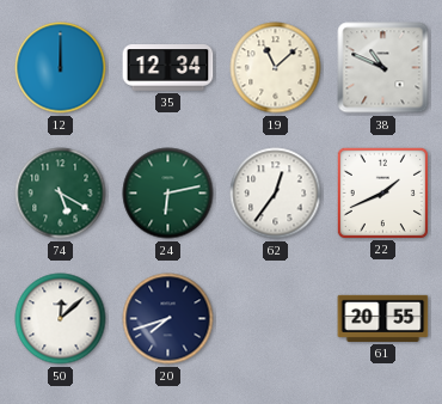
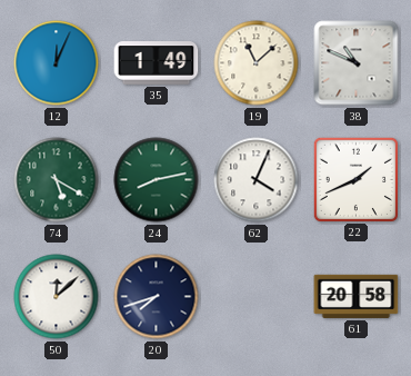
12: 12:00 -> 12:04 (57, 63)
35: 12:34 -> 1:49 (157, 63)
24: 6:13 -> 8:13 (157, 180)
62: 12:36 -> 4:04 (257, 180)
61: 20:55 -> 20:58 (357, 296)
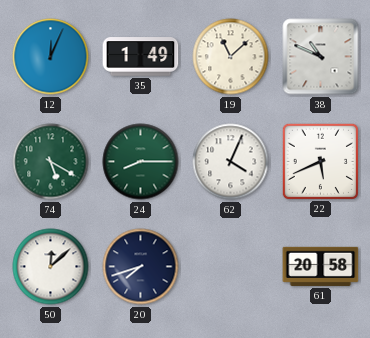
24: 8:13 -> 8:15 (141, 162)
22: 1:41 -> 5:41 (320, 161)
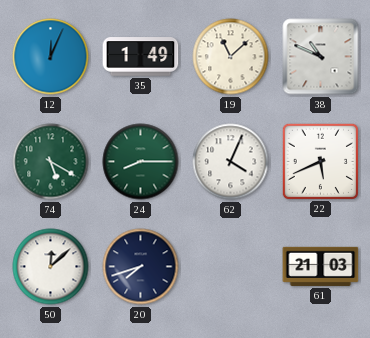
61: 20:58 -> 21:03 (321, 266)
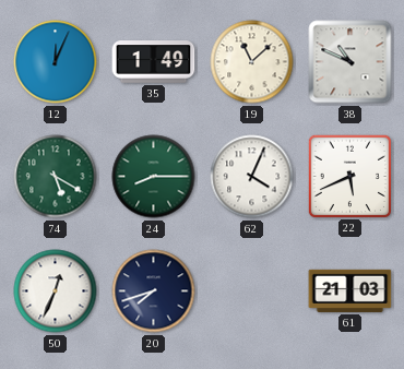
50: 12:08 -> 12:34 (56, 291)
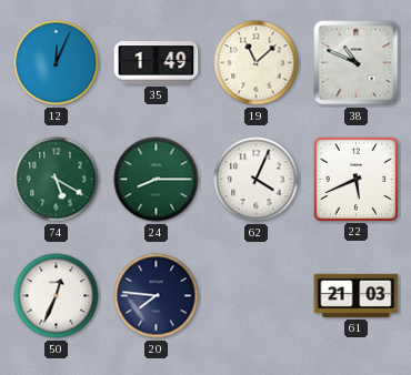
20: 7:42 -> 7:46 (157, 296)
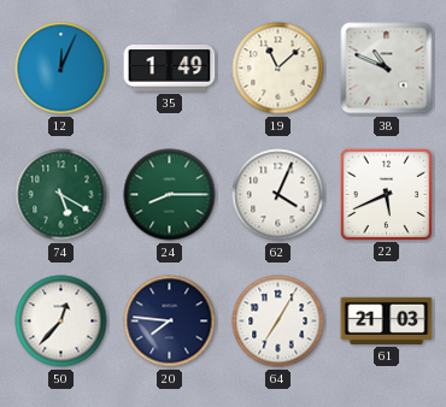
50: 12:34 -> 12:37 (61, 322)
64: none -> 7:05 (278, 322)
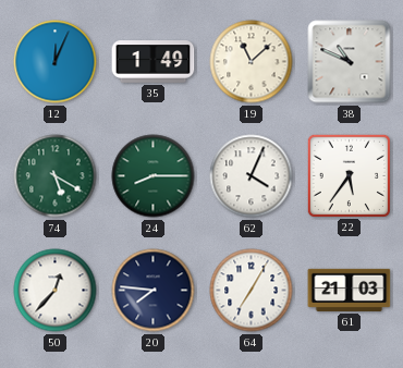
22: 5:41 -> 5:36 (349, 175)
